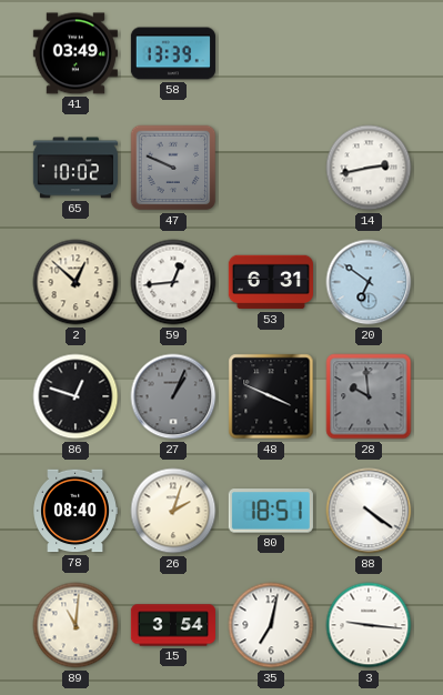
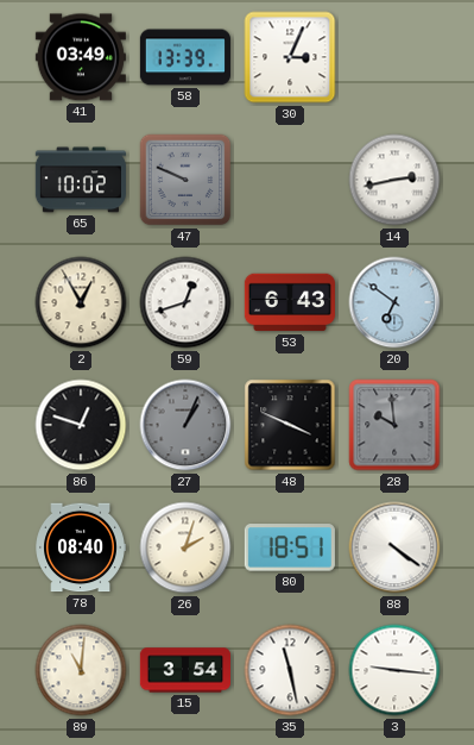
30: none -> 3:04 (290, 57)
2: 12:52 -> 12:55 (81, 302)
59: 12:44 -> 12:42 (185, 302)
53: 6:31 -> 6:43 (290, 302)
35: 7:02 -> 11:28 (290, 670)
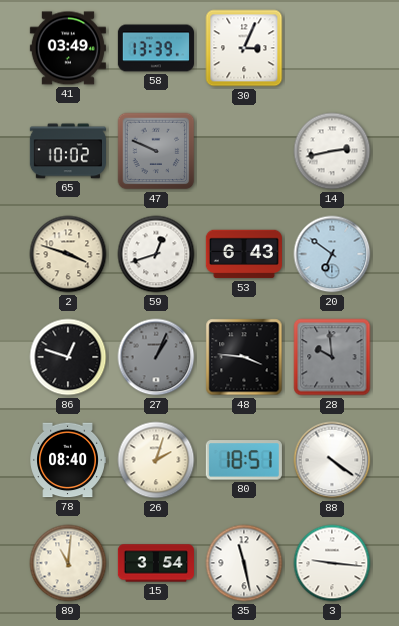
2: 12:55 -> 3:48 (68, 254)
48: 3:49 -> 3:46 (244, 357)
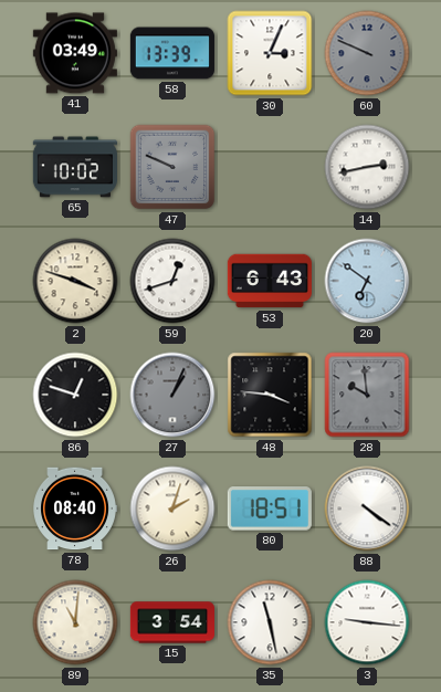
60: none -> 9:49 (367, 53)
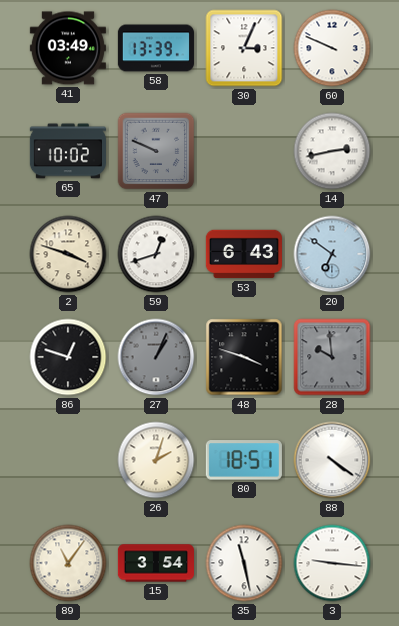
60 dial: grey -> white (332, 48)
48: 3:46 -> 3:48 (244, 357)
78: 08:40 -> none (75, 508)
89: 11:01 -> 11:06 (68, 563)
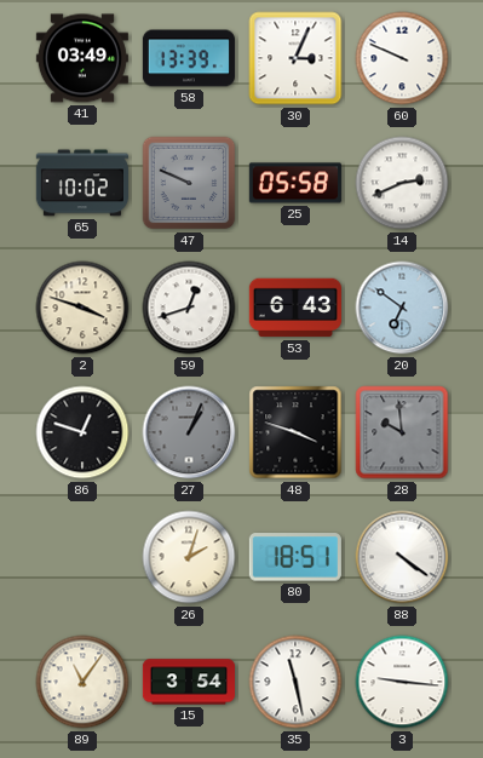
25: none -> 05:58 (295, 183)
14: 2:43 -> 2:41 (402, 183)
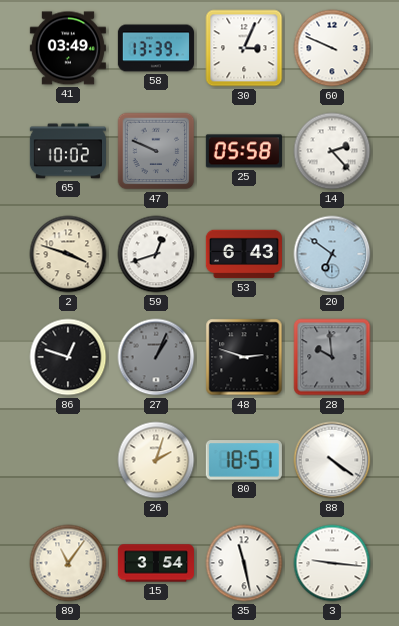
14: 2:41 -> 2:23 (332, 151)
48: 3:48 -> 2:48 (244, 357)
